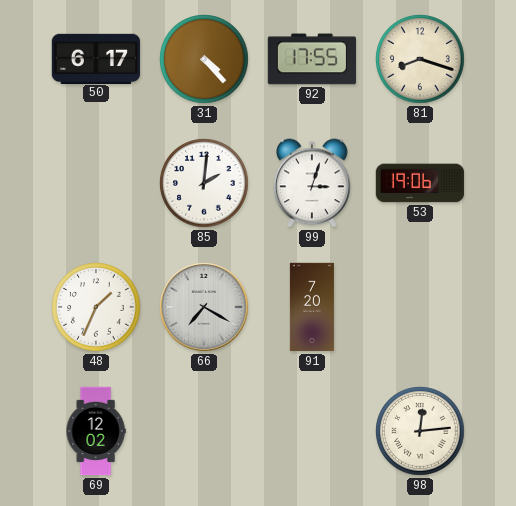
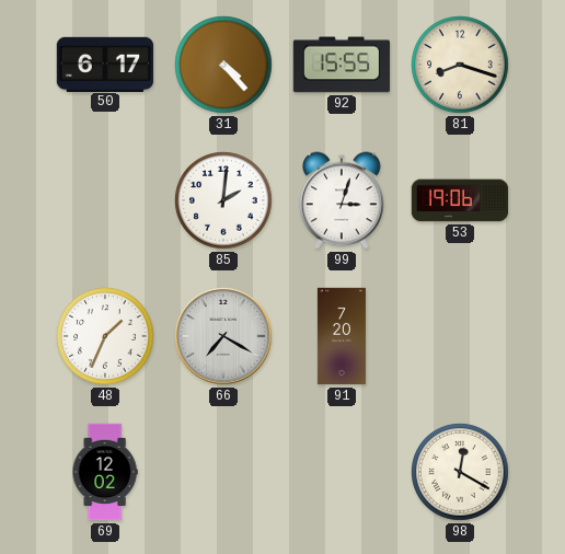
92: 17:55 -> 15:55 (341, 65)
98: 12:14 -> 12:20 (460, 472)
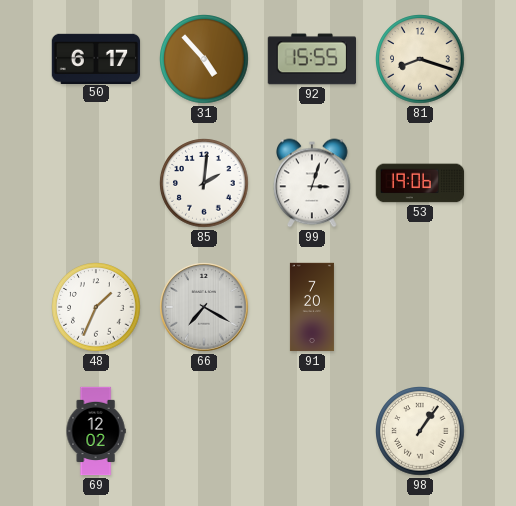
31: 4:23 -> 4:53 (204, 59)
98: 12:20 -> 1:06 (420, 431)
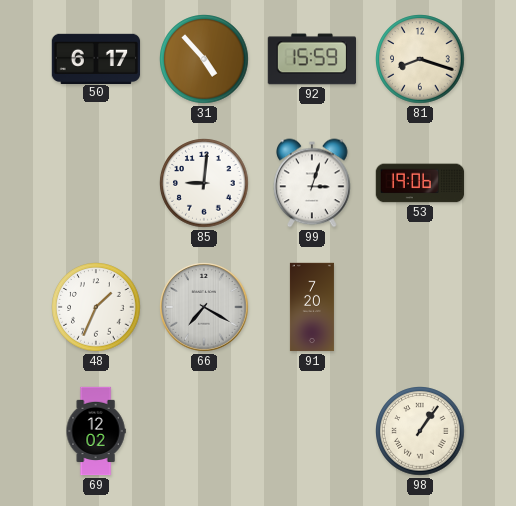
92: 15:55 -> 15:59 (311, 59)
85: 2:01 -> 9:01 (204, 183)
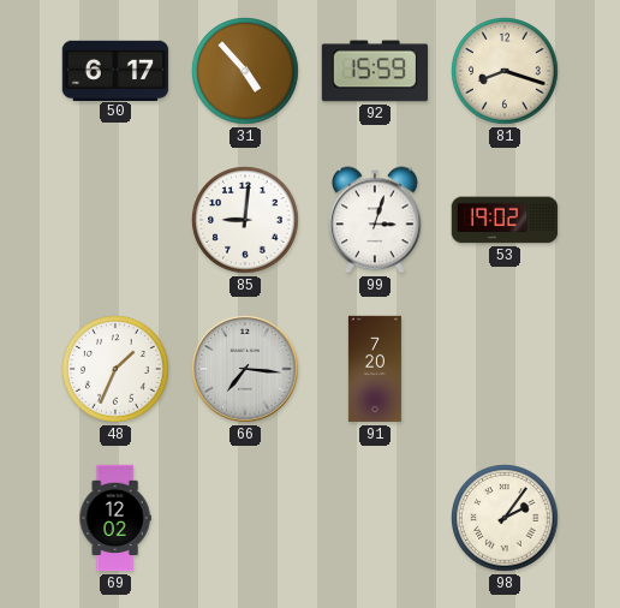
53: 19:06 -> 19:02 (505, 220)
66: 7:20 -> 7:16 (245, 369)
98: 1:06 -> 2:06 (505, 518)
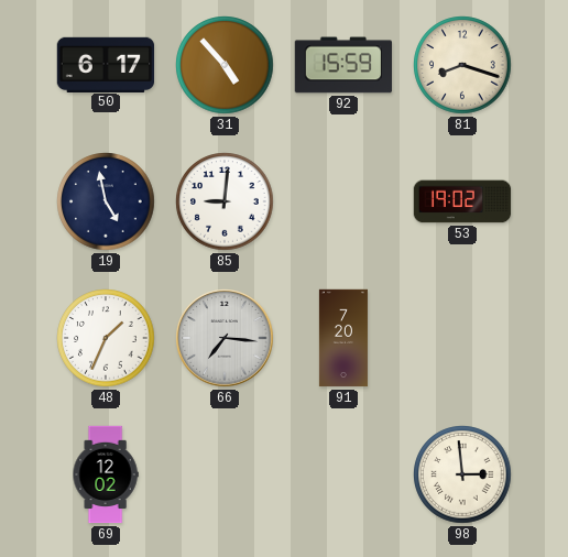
19: none -> 4:58 (106, 201)
99: 3:03 -> none (375, 220)
98: 2:06 -> 2:59 (462, 474)
